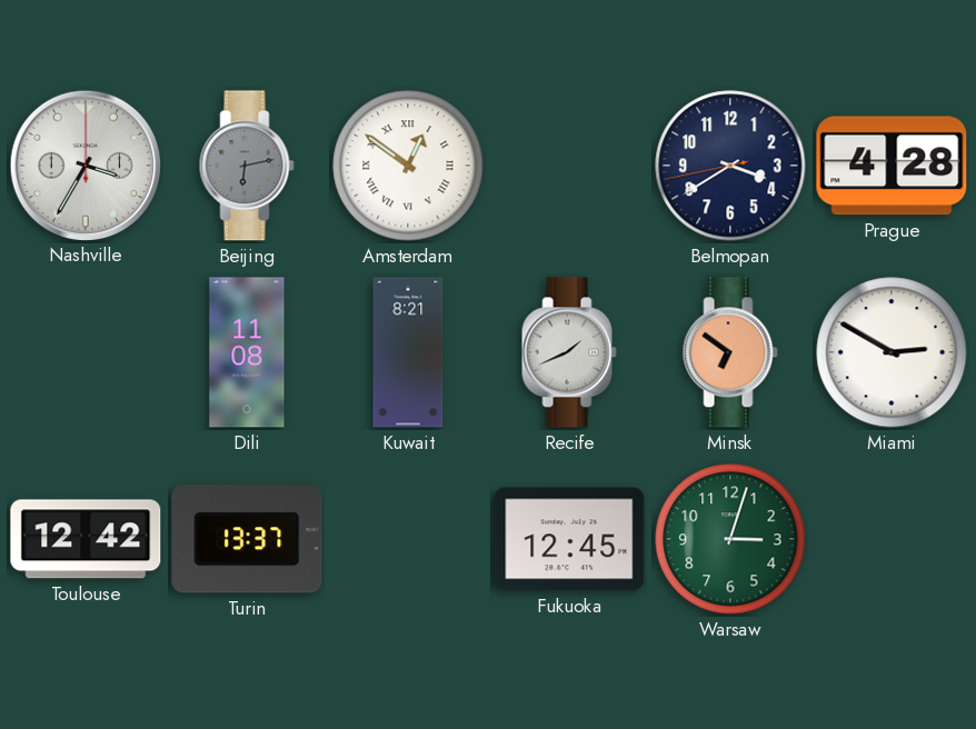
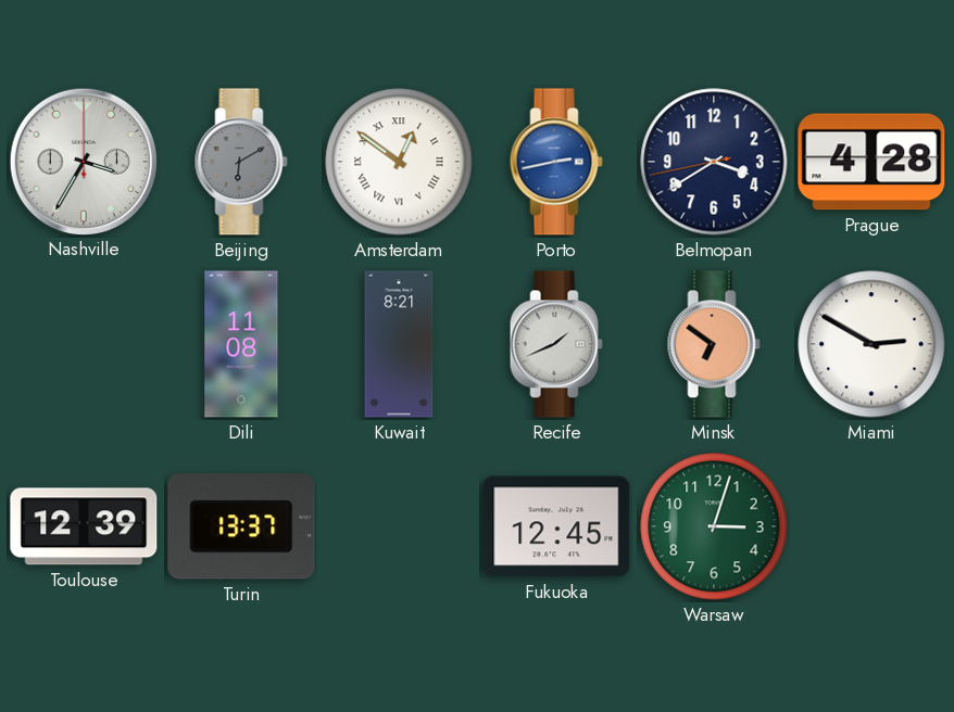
Beijing: 6:13 -> 6:10 (241, 162)
Porto: none -> 2:43 (556, 162)
Toulouse: 12:42 -> 12:39 (84, 526)
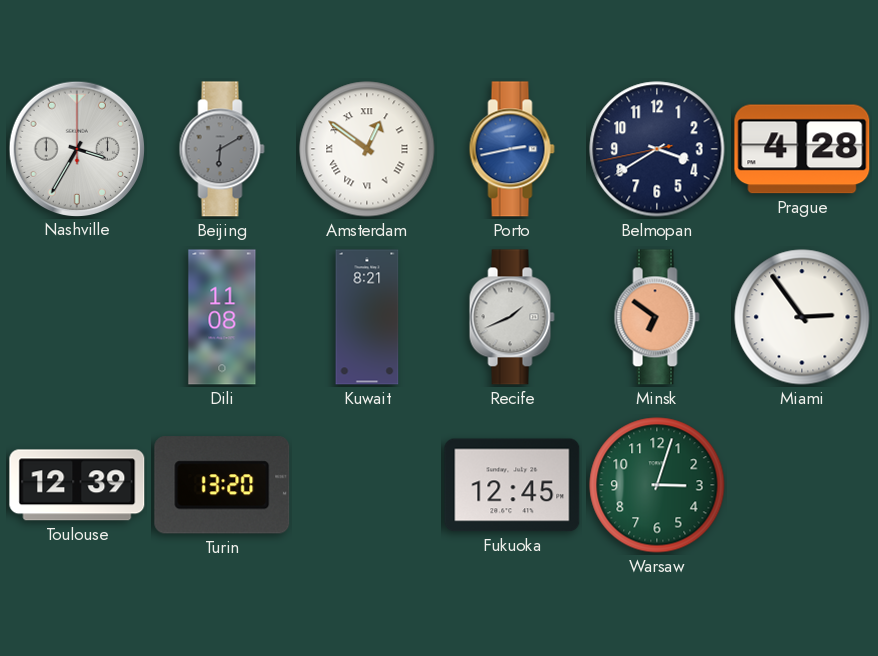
Miami: 2:50 -> 2:54 (802, 317)
Turin: 13:37 -> 13:20 (222, 485)
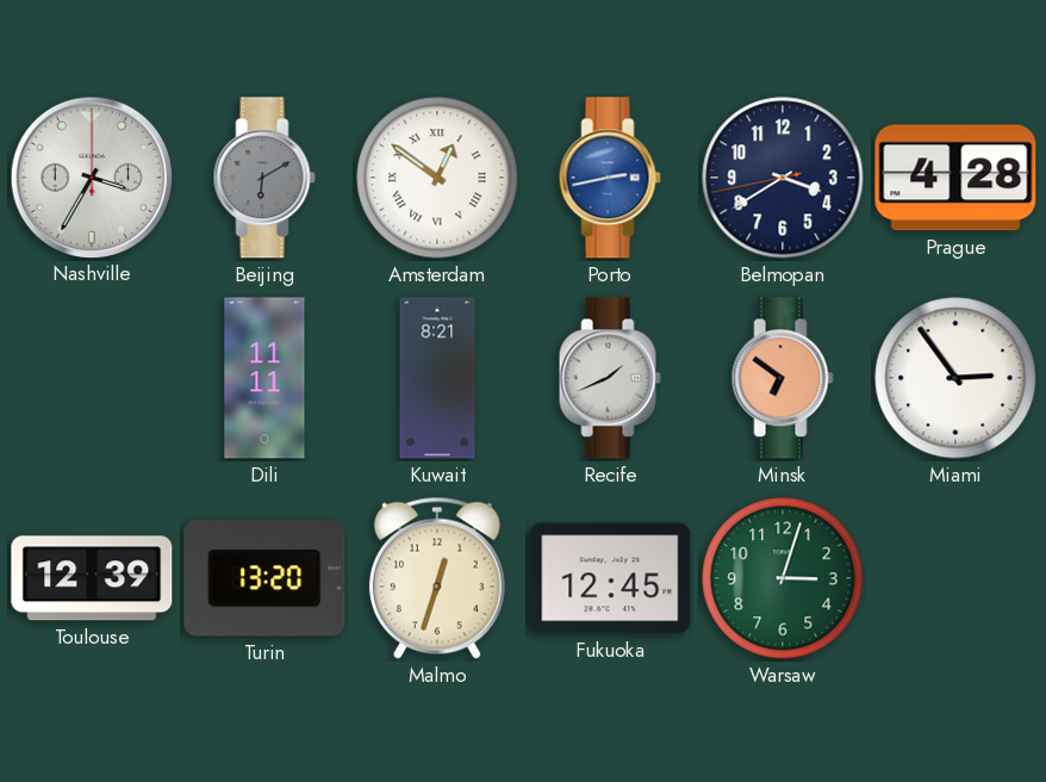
Dili: 11:08 -> 11:11 (264, 378)
Malmo: none -> 12:33 (437, 578)
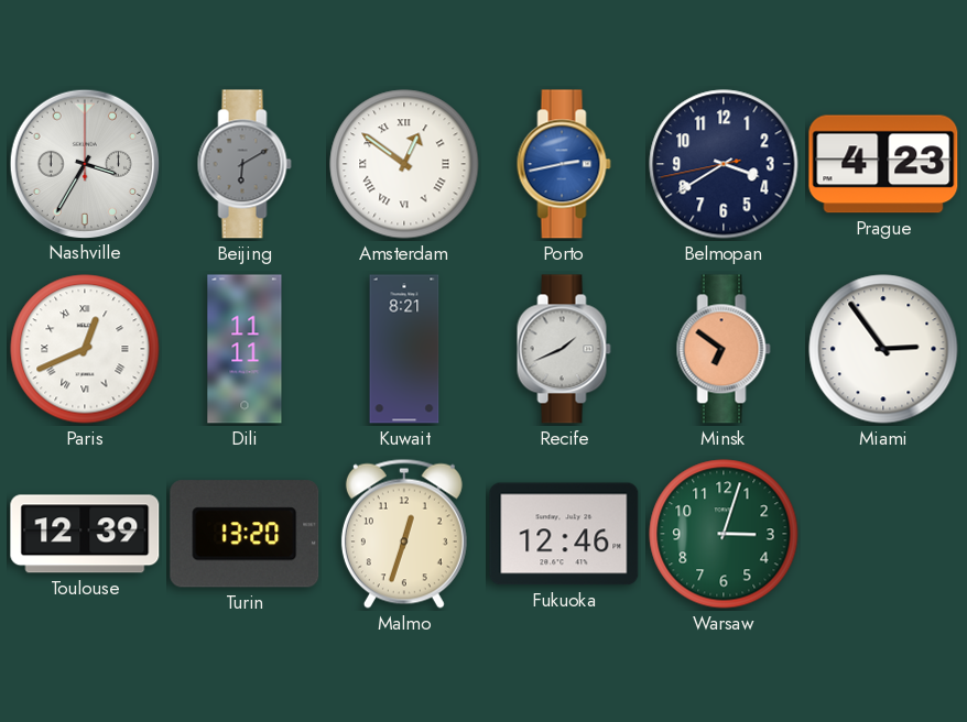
Prague: 4:28 -> 4:23 (883, 164)
Paris: none -> 12:41 (85, 349)
Fukuoka: 12:45 -> 12:46 (564, 534)
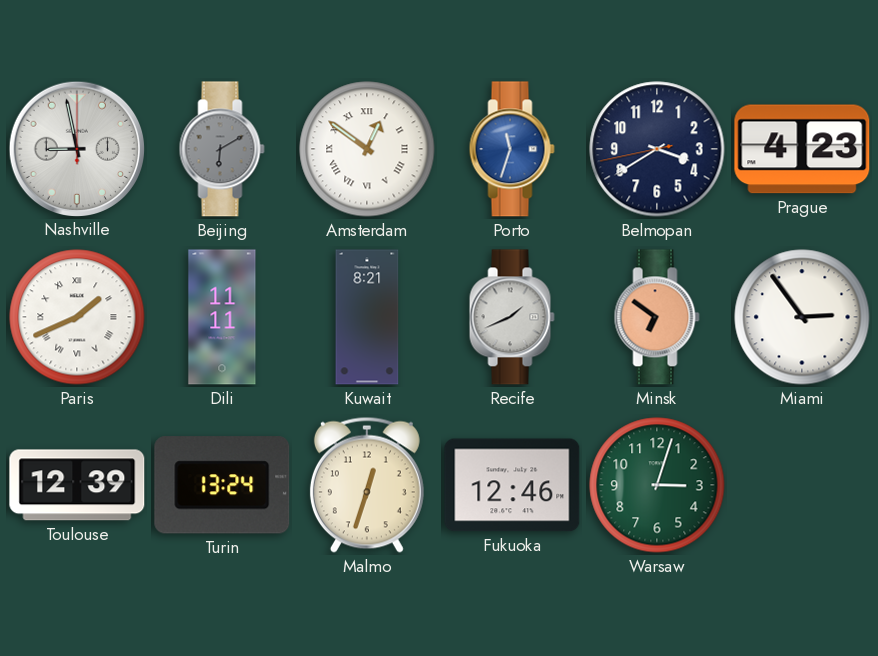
Nashville: 3:35 -> 8:58 (76, 148)
Porto: 2:43 -> 11:33 (512, 149)
Paris: 12:41 -> 1:41 (77, 317)
Turin: 13:20 -> 13:24 (222, 485)
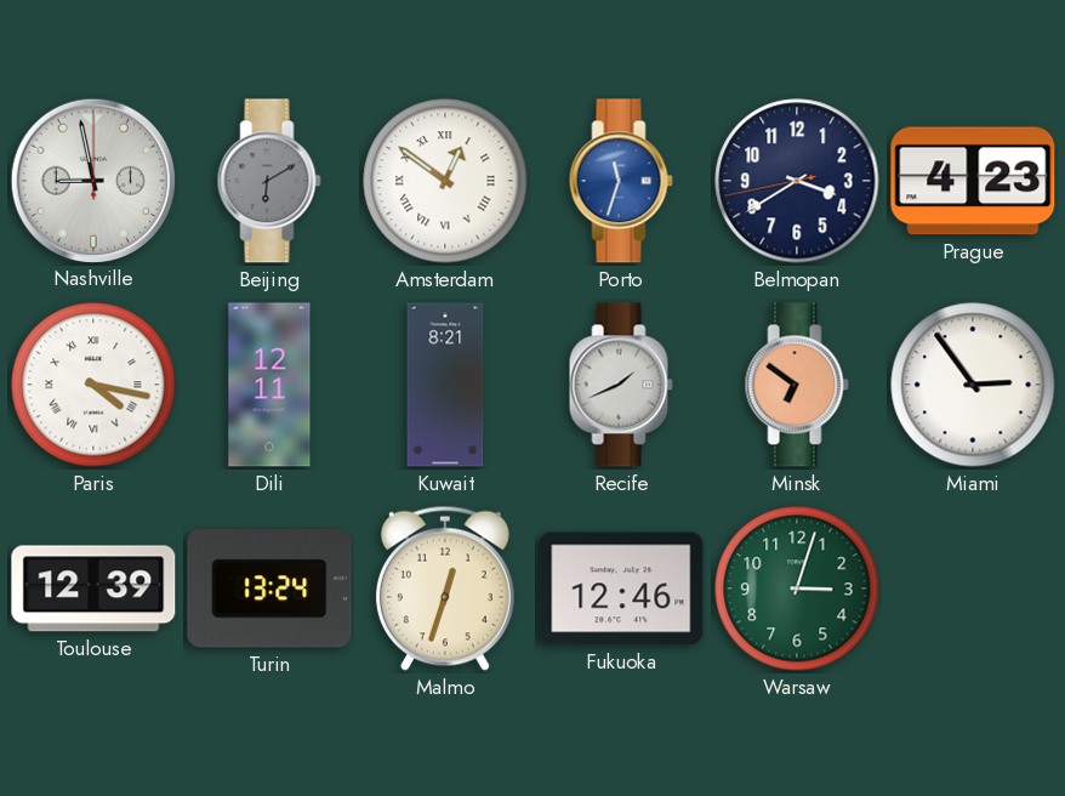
Paris: 1:41 -> 4:17 (93, 385)
Dili: 11:11 -> 12:11 (269, 385)
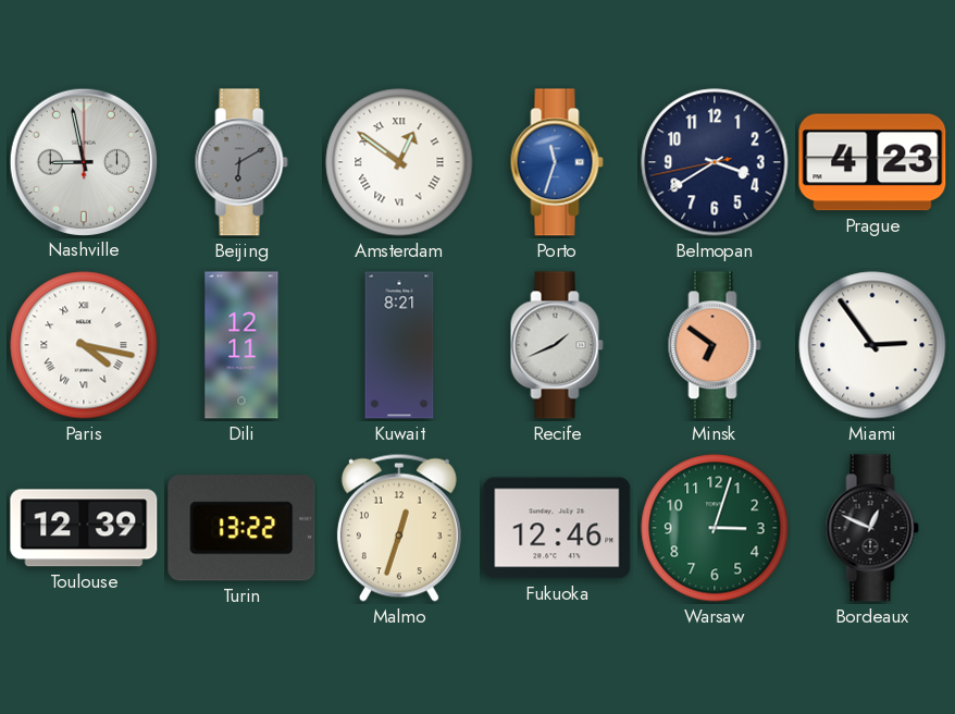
Turin: 13:24 -> 13:22 (241, 528)
Bordeaux: none -> 12:49 (872, 528)
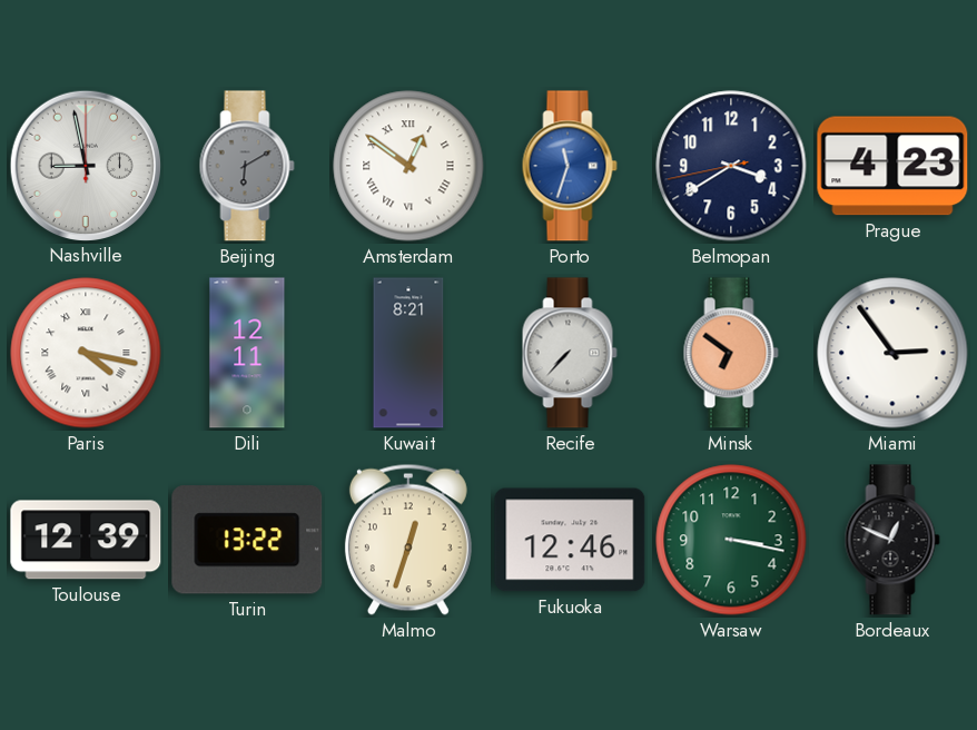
Recife: 1:41 -> 7:37 (570, 353)
Warsaw: 3:03 -> 3:17 (731, 540)
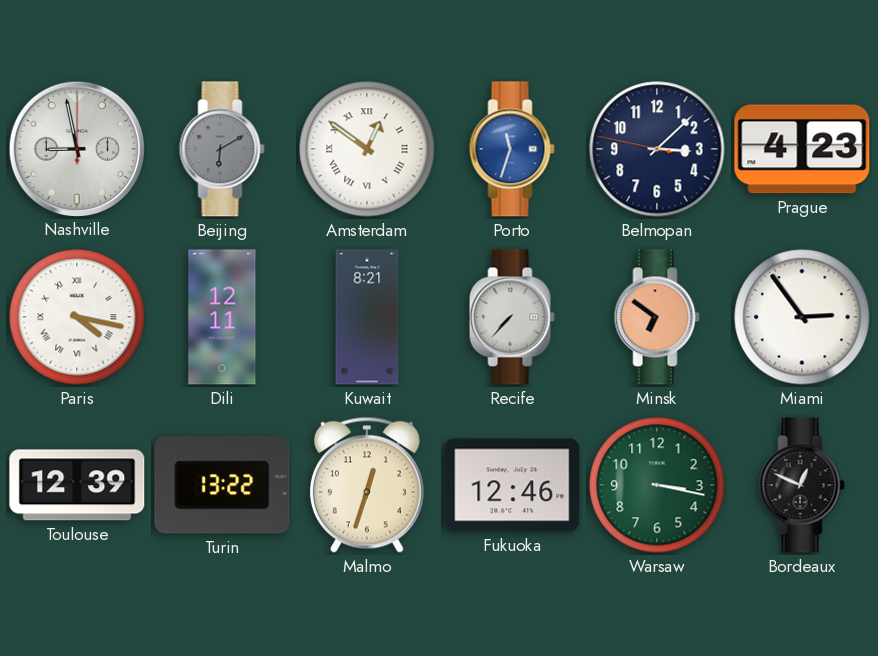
Belmopan: 3:39 -> 3:07 (657, 149)
